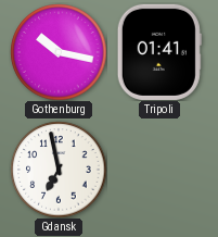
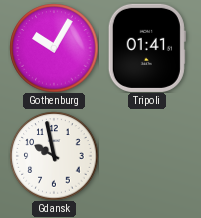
Gothenburg: 10:17 -> 10:05 (54, 48)
Gdansk: 6:58 -> 9:58 (54, 156)
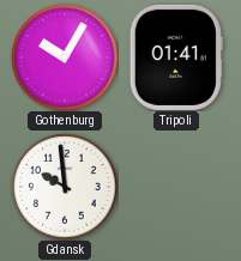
Gdansk: 9:58 -> 9:59 (65, 187)
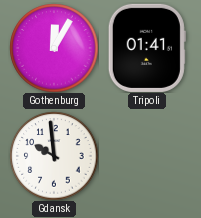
Gothenburg: 10:05 -> 12:05 (54, 48)
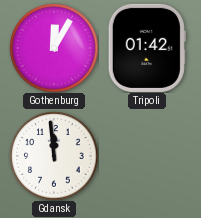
Tripoli: 01:41 -> 01:42 (147, 48)
Gdansk: 9:59 -> 11:59 (54, 156)
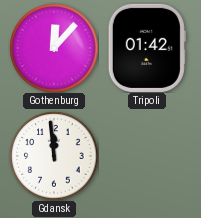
Gothenburg: 12:05 -> 12:07 (54, 48)
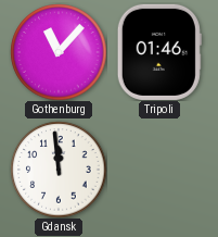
Gothenburg: 12:07 -> 11:07 (59, 52)
Tripoli: 01:42 -> 01:46 (159, 52)
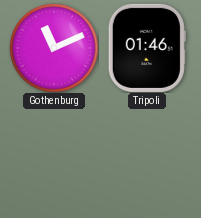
Gothenburg: 11:07 -> 11:11 (54, 48)
Gdansk: 11:59 -> none (59, 170)
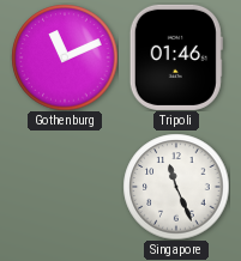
Singapore: none -> 11:26 (176, 187)
